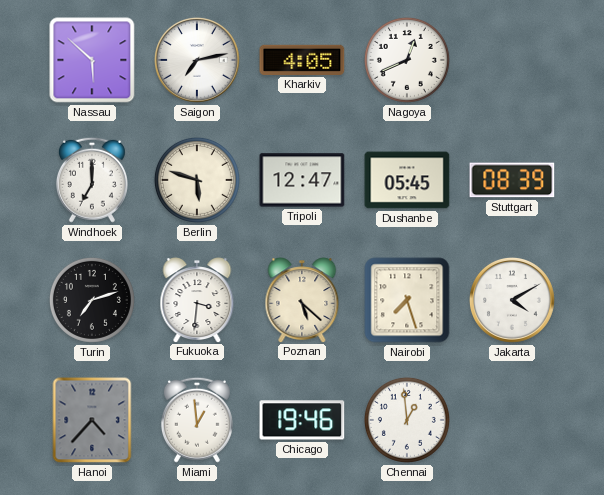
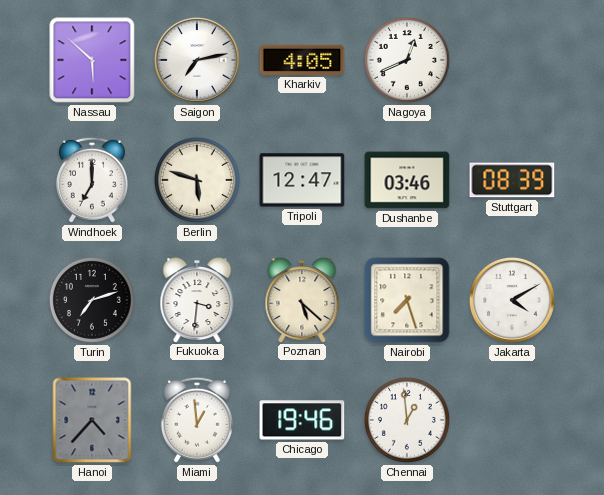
Dushanbe: 05:45 -> 03:46 (407, 180)
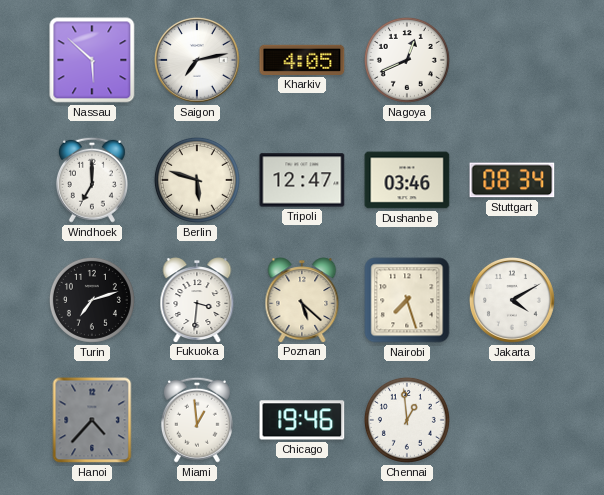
Stuttgart: 08:39 -> 08:34 (512, 180)
